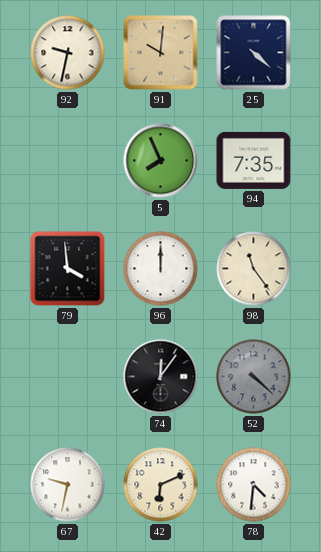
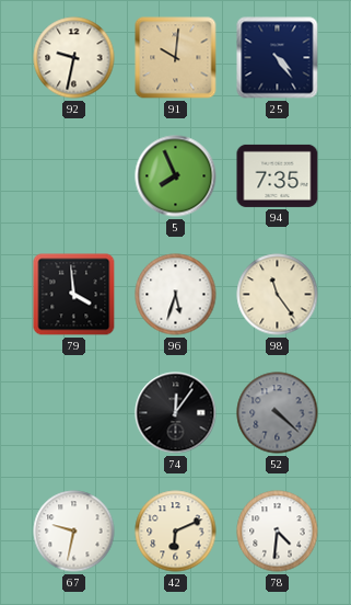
25: 4:22 -> 4:24 (278, 58)
96: 12:00 -> 5:33 (176, 295)
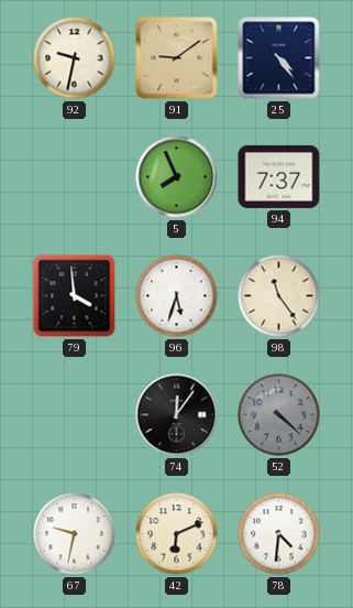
91: 10:01 -> 9:09 (177, 58)
94: 7:35 -> 7:37 (279, 176)
